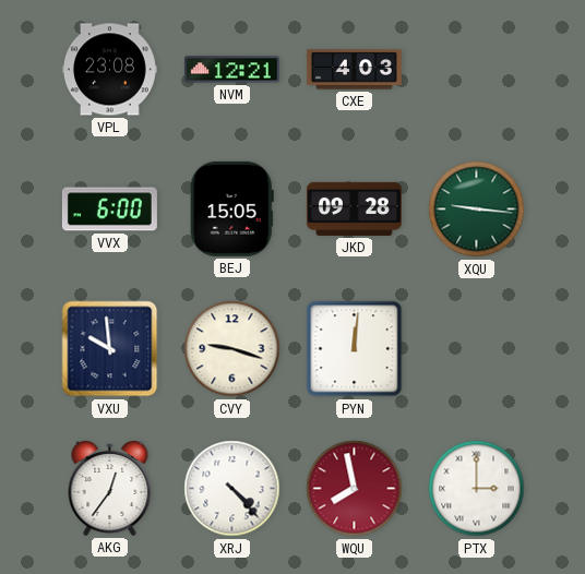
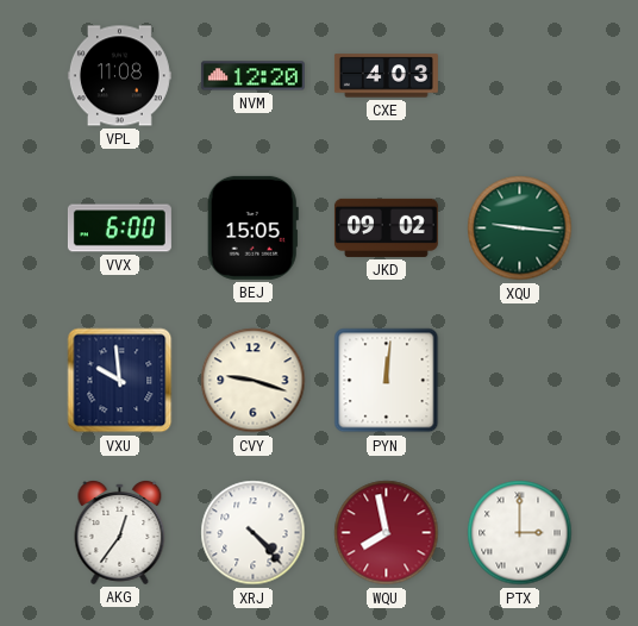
VPL: 23:08 -> 11:08 (119, 76)
NVM: 12:21 -> 12:20 (252, 76)
JKD: 09:28 -> 09:02 (386, 227)
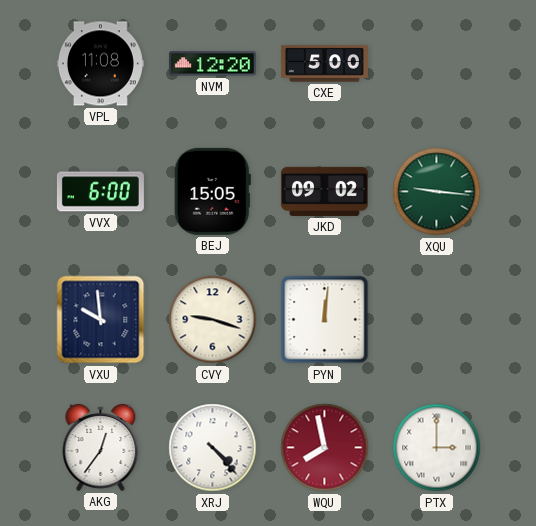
CXE: 4:03 -> 5:00 (324, 64)
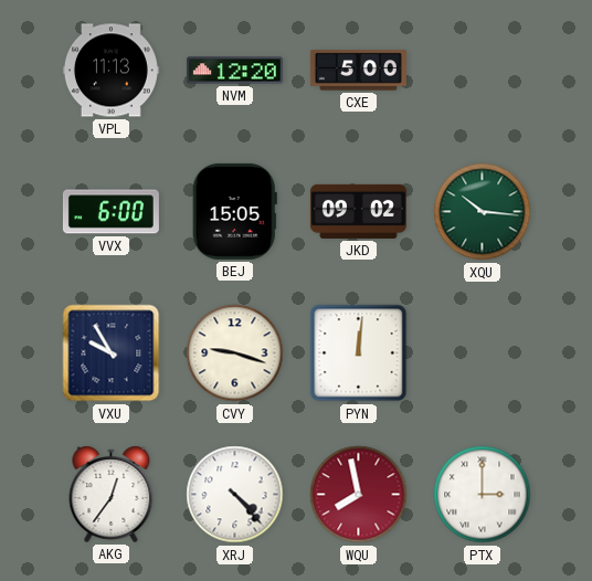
VPL: 11:08 -> 11:13 (110, 71)
XQU: 9:16 -> 10:16 (483, 212)
VXU: 9:59 -> 9:55 (112, 353)
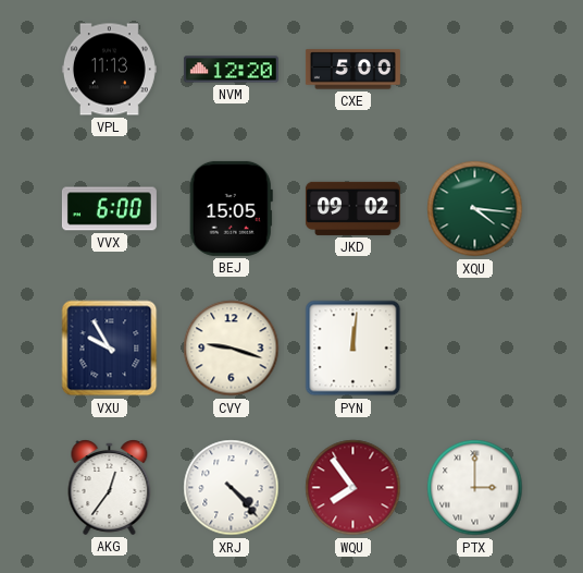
XQU: 10:16 -> 4:16 (475, 209)
WQU: 7:58 -> 7:54 (353, 488)
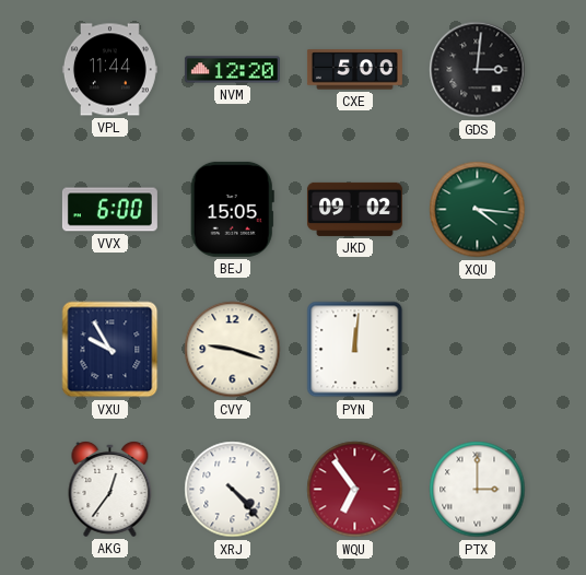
VPL: 11:13 -> 11:44 (109, 70)
GDS: none -> 3:01 (478, 70)
WQU: 7:54 -> 6:54 (355, 490)
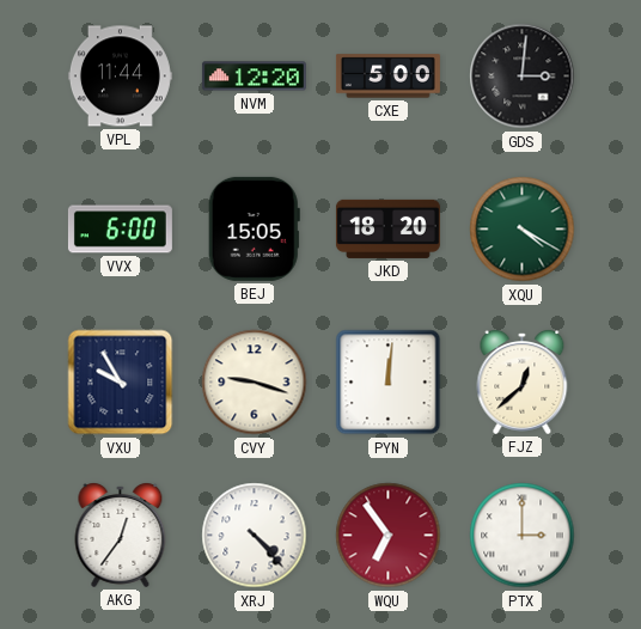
JKD: 09:02 -> 18:20 (387, 228)
XQU: 4:16 -> 4:20 (523, 230)
FJZ: none -> 12:38 (523, 383)
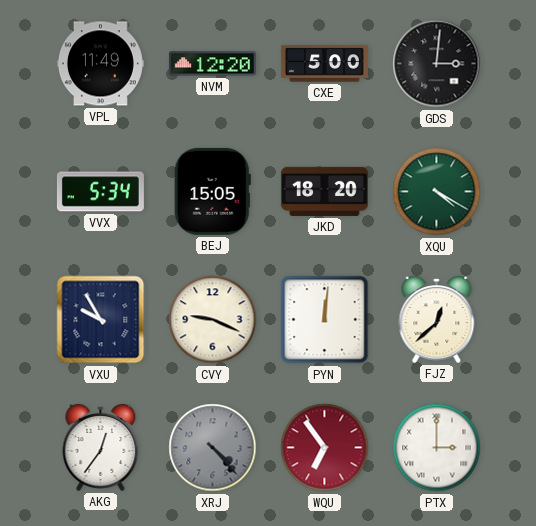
VPL: 11:44 -> 11:49 (100, 64)
VVX: 6:00 -> 5:34 (100, 192)
CVY: 9:18 -> 9:19 (213, 320)
XRJ dial: white -> grey (213, 448)
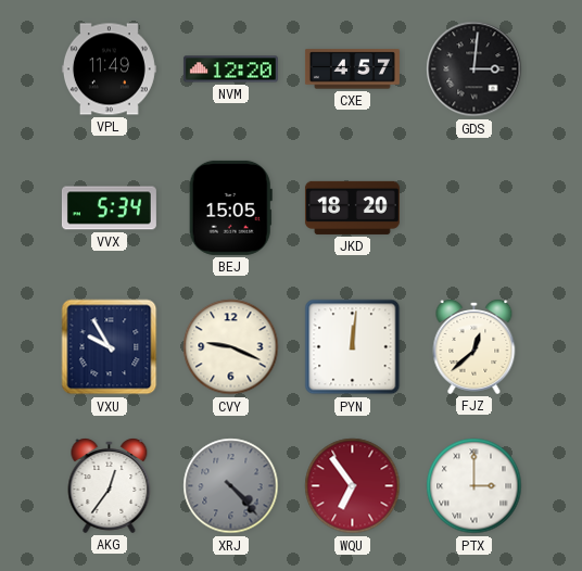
CXE: 5:00 -> 4:57 (352, 69)
XQU: 4:20 -> none (437, 192)
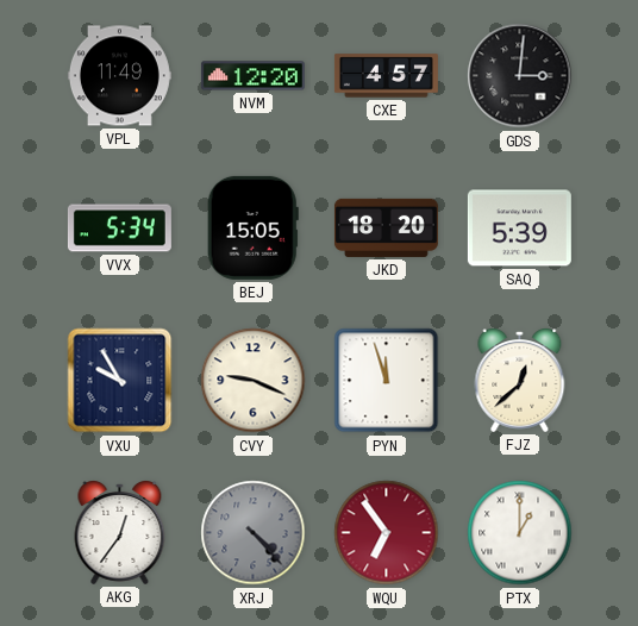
SAQ: none -> 5:39 (519, 229)
PYN: 12:01 -> 11:57 (387, 381)
PTX: 3:00 -> 1:00 (520, 533)
